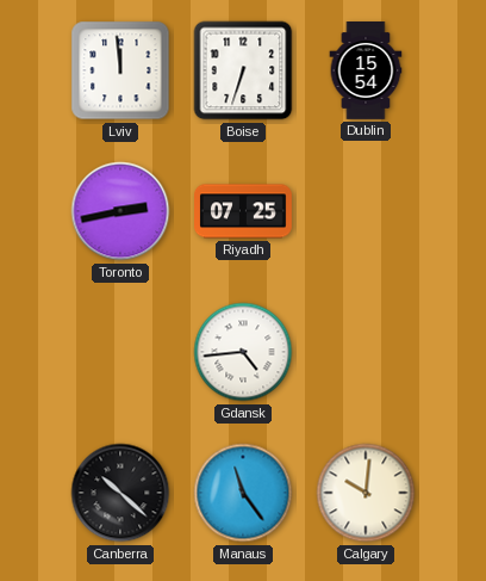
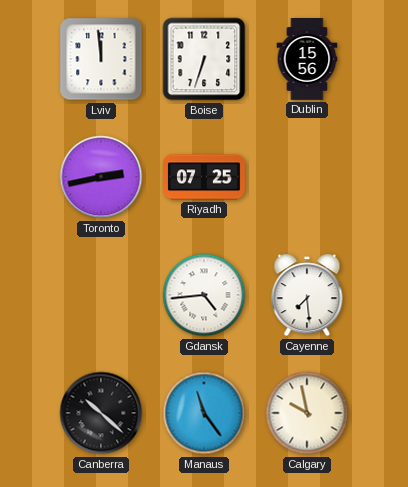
Dublin: 15:54 -> 15:56 (307, 60)
Cayenne: none -> 7:29 (307, 295)
Calgary: 10:01 -> 9:58 (307, 413)
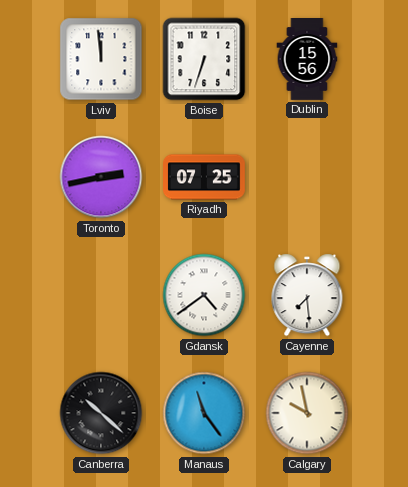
Gdansk: 4:44 -> 4:39 (204, 295)
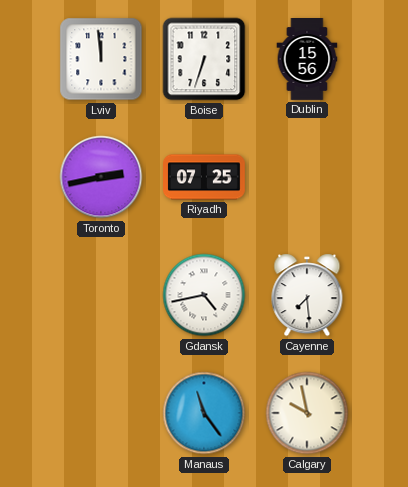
Gdansk: 4:39 -> 4:43 (204, 295)
Canberra: 10:22 -> none (101, 413)
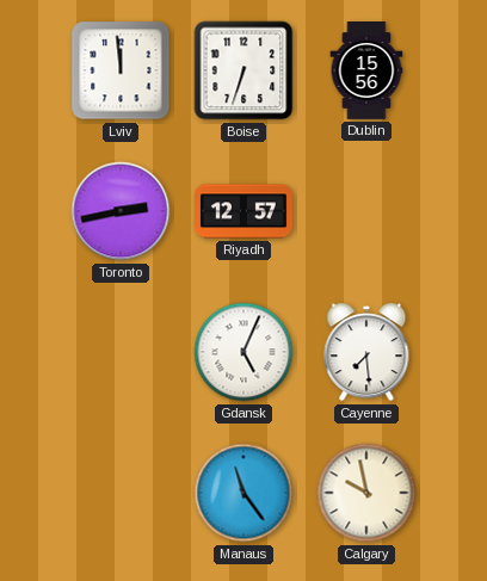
Riyadh: 07:25 -> 12:57 (245, 211)
Gdansk: 4:43 -> 5:04 (243, 352)
